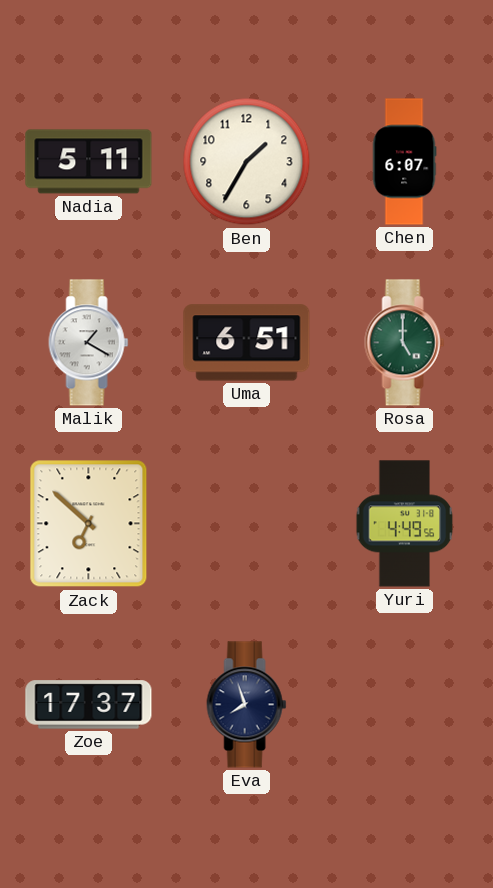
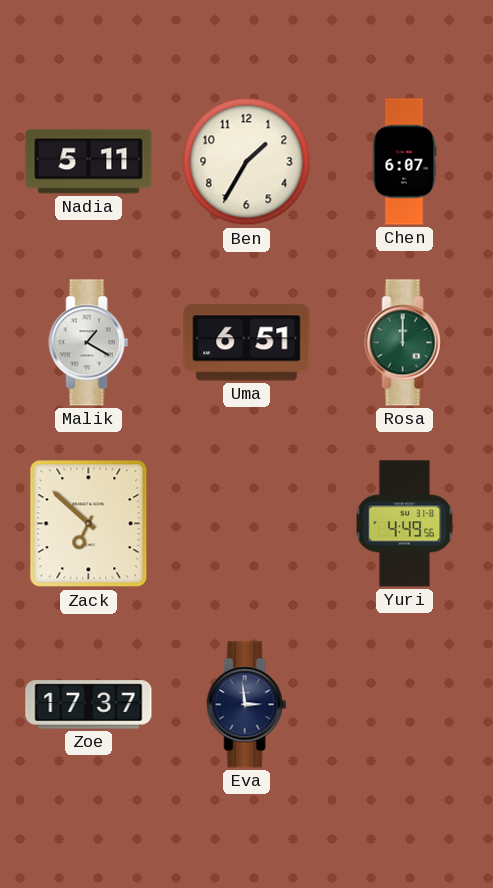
Rosa: 5:00 -> 12:00 (405, 343)
Eva: 7:57 -> 2:59 (247, 705)
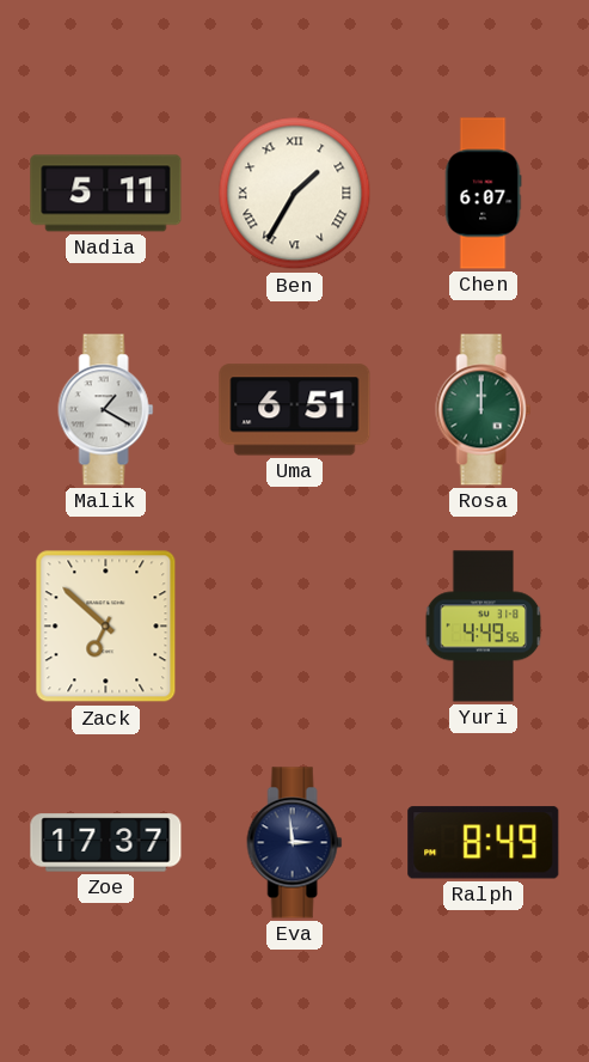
Ben numerals: Arabic -> Roman (295, 194)
Ralph: none -> 8:49 (484, 843)
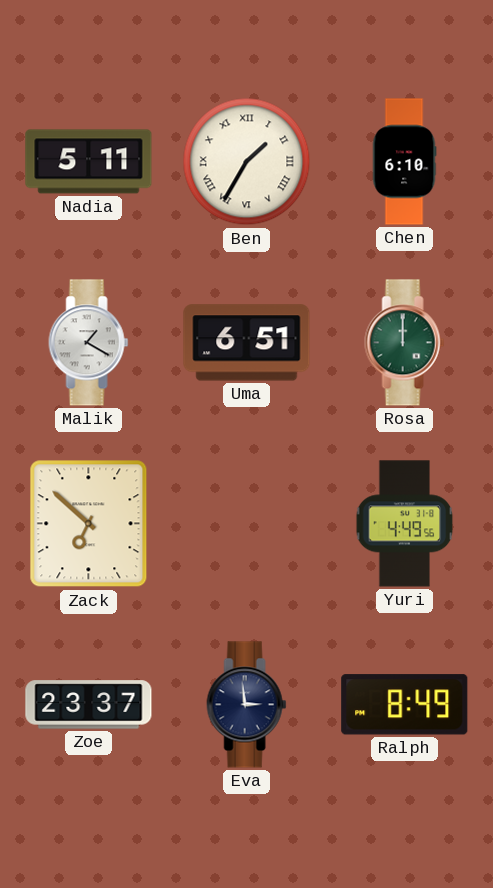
Chen: 6:07 -> 6:10 (404, 162)
Zoe: 17:37 -> 23:37 (89, 705)
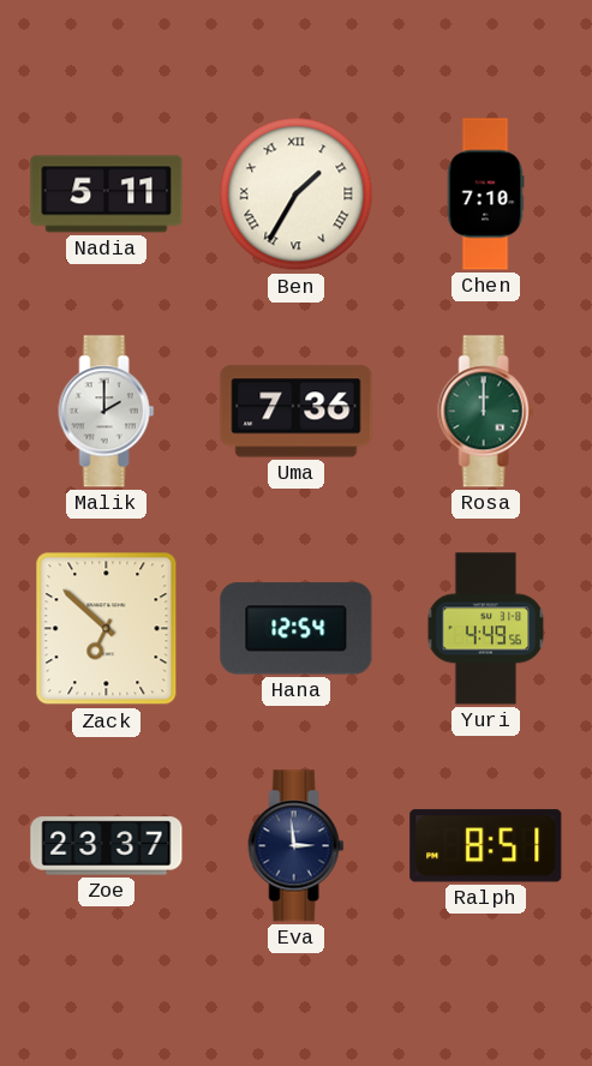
Chen: 6:10 -> 7:10 (485, 194)
Malik: 1:20 -> 2:00 (107, 412)
Uma: 6:51 -> 7:36 (297, 412)
Hana: none -> 12:54 (297, 629)
Ralph: 8:49 -> 8:51 (486, 846)
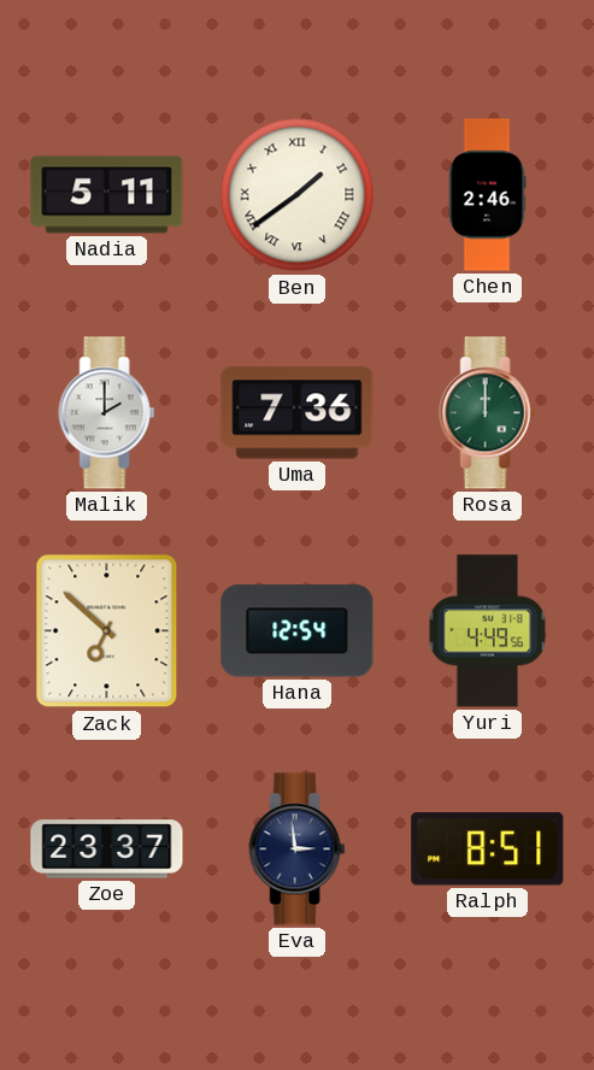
Ben: 1:35 -> 1:39 (298, 195)
Chen: 7:10 -> 2:46 (487, 195)
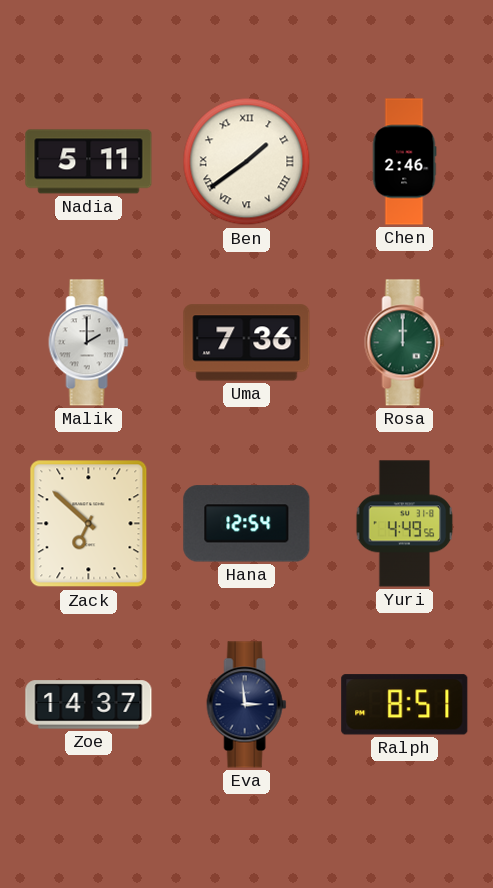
Zoe: 23:37 -> 14:37 (89, 705)
